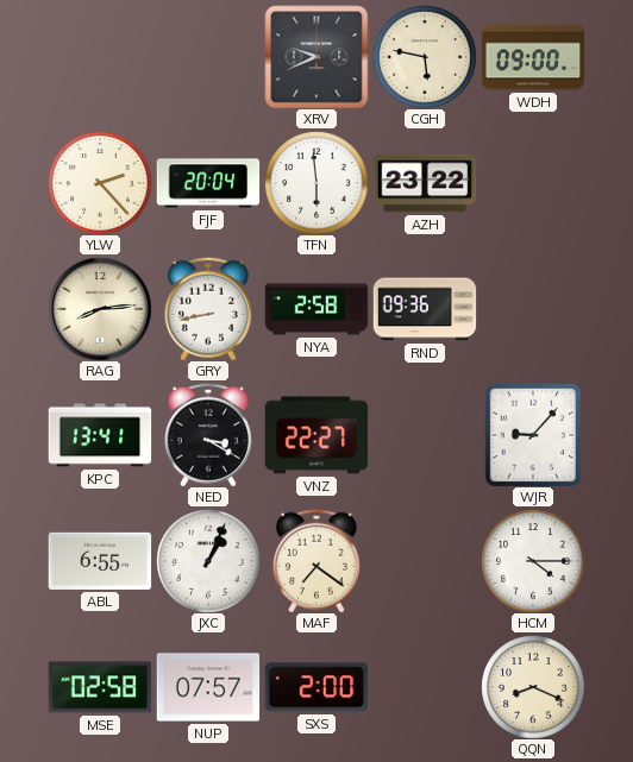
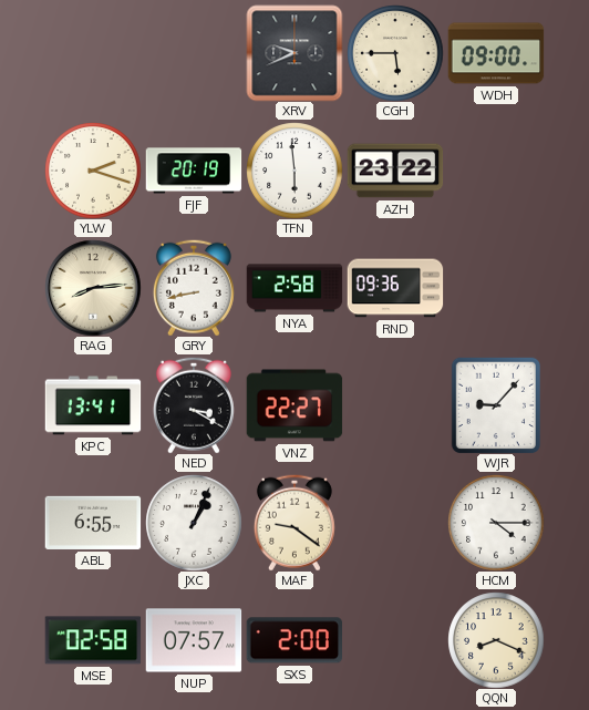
CGH: 5:47 -> 5:45 (395, 53)
YLW: 2:23 -> 2:18 (93, 171)
FJF: 20:04 -> 20:19 (194, 171)
MAF: 7:21 -> 9:21 (294, 523)
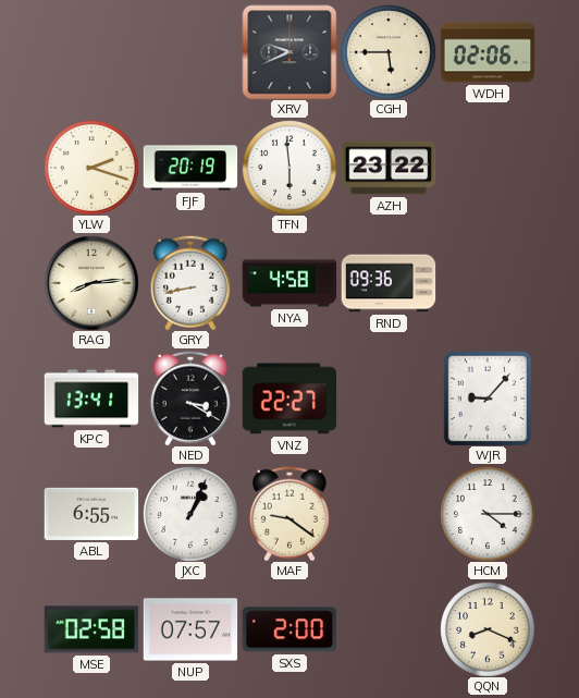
WDH: 09:00 -> 02:06 (488, 52)
NYA: 2:58 -> 4:58 (289, 283)
